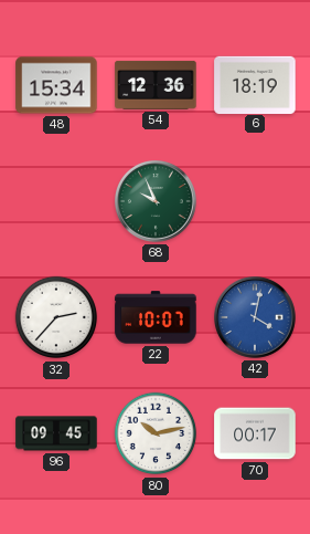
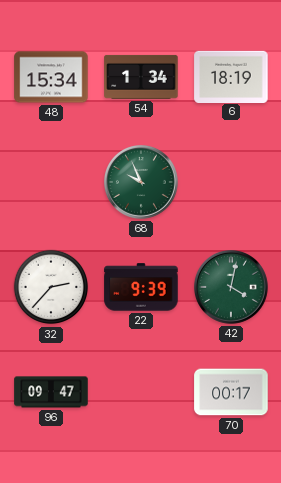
54: 12:36 -> 1:34 (141, 77)
22: 10:07 -> 9:39 (141, 287)
42 dial: blue -> green (232, 288)
96: 09:45 -> 09:47 (51, 392)
80: 10:13 -> none (156, 433)
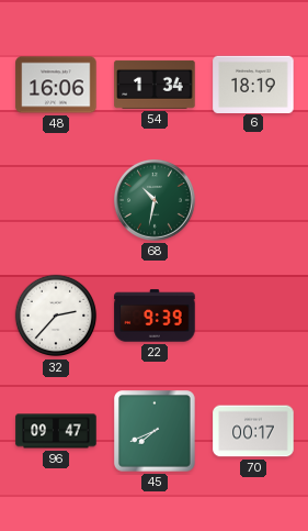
48: 15:34 -> 16:06 (56, 85)
68: 9:56 -> 10:32 (156, 201)
42: 4:02 -> none (232, 288)
45: none -> 7:41 (156, 432)
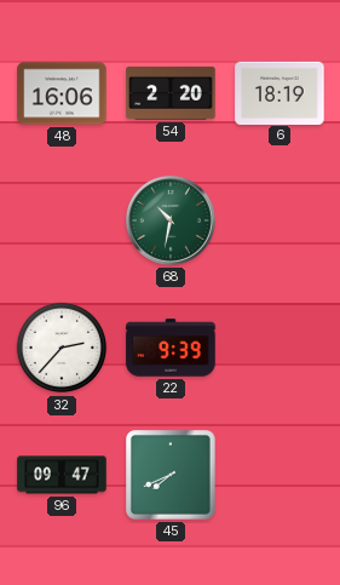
54: 1:34 -> 2:20 (171, 93)
70: 00:17 -> none (253, 431)
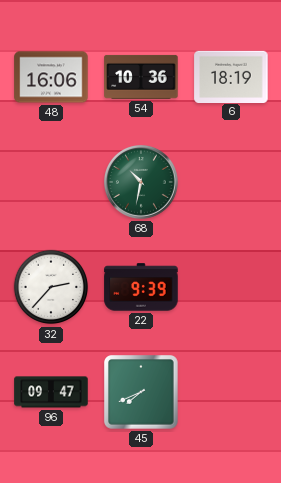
54: 2:20 -> 10:36 (141, 77)
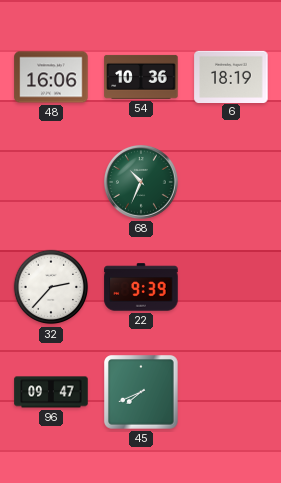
68: 10:32 -> 10:34 (142, 183)
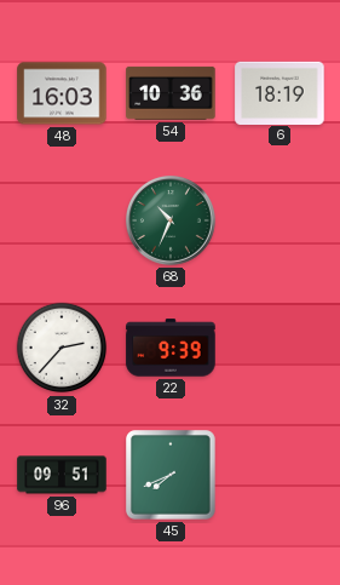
48: 16:06 -> 16:03 (62, 93)
96: 09:47 -> 09:51 (62, 475)
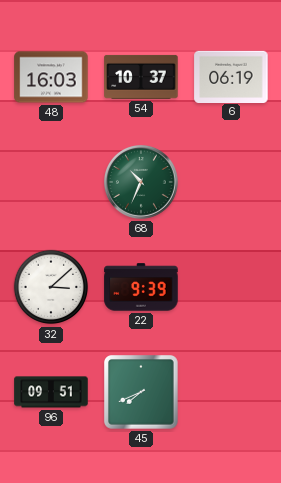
54: 10:36 -> 10:37 (141, 77)
6: 18:19 -> 06:19 (231, 76)
32: 2:37 -> 3:08 (51, 287)
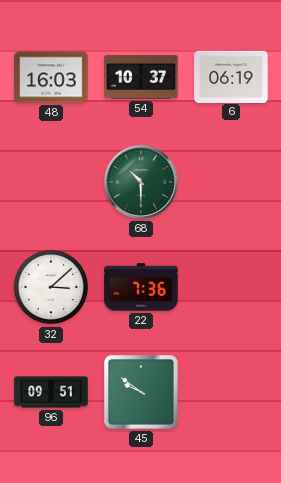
68: 10:34 -> 10:30 (142, 183)
22: 9:39 -> 7:36 (141, 287)
45: 7:41 -> 9:51 (142, 393)
